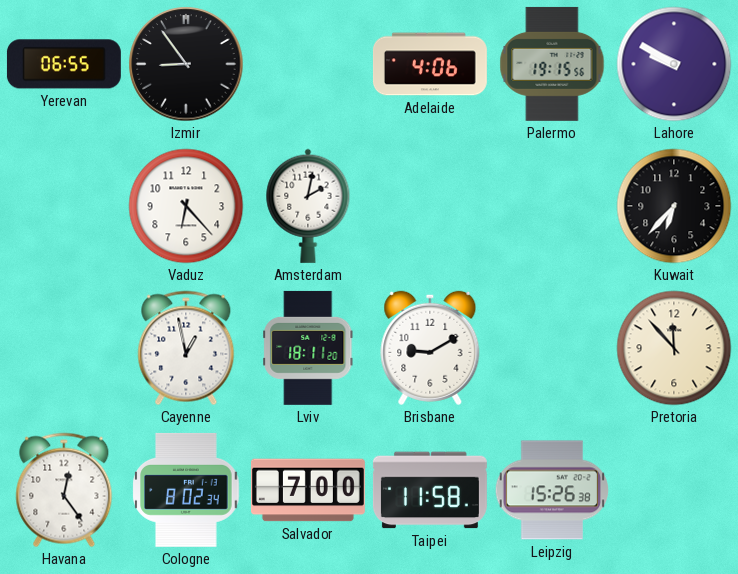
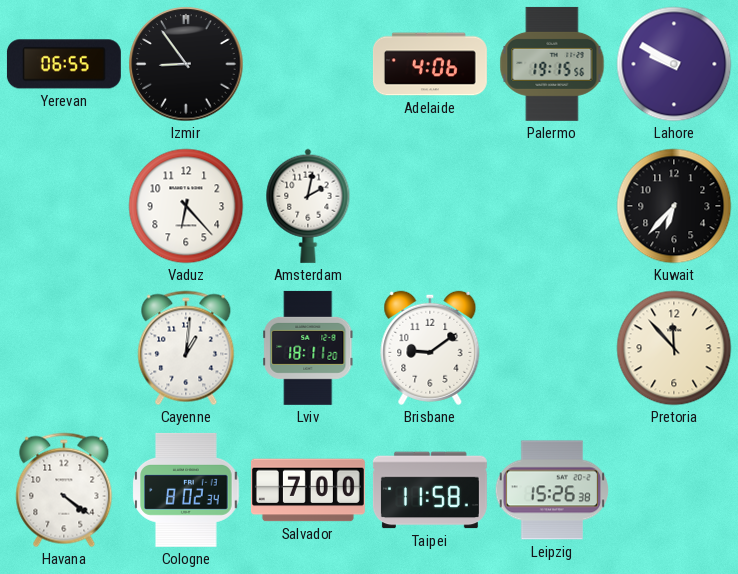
Cayenne: 12:58 -> 1:01 (186, 348)
Brisbane: 9:10 -> 9:09 (430, 348)
Havana: 12:24 -> 4:21 (64, 490)
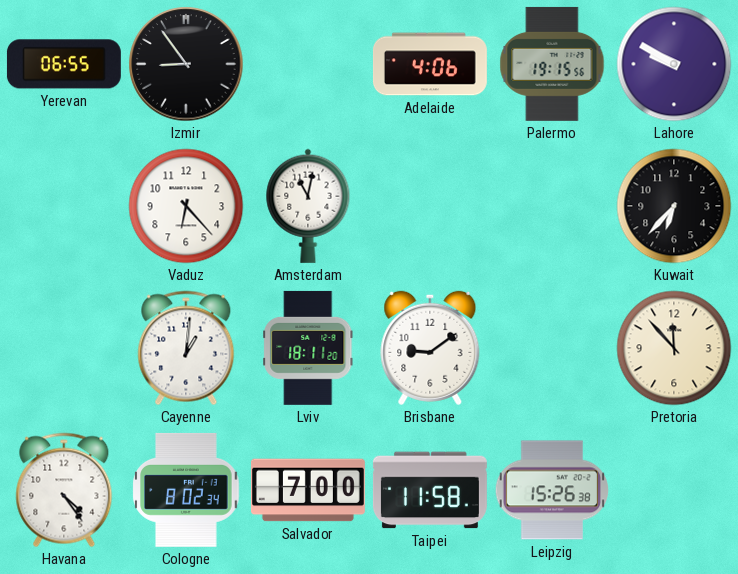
Amsterdam: 2:02 -> 11:02 (308, 206)
Havana: 4:21 -> 4:24 (64, 490)
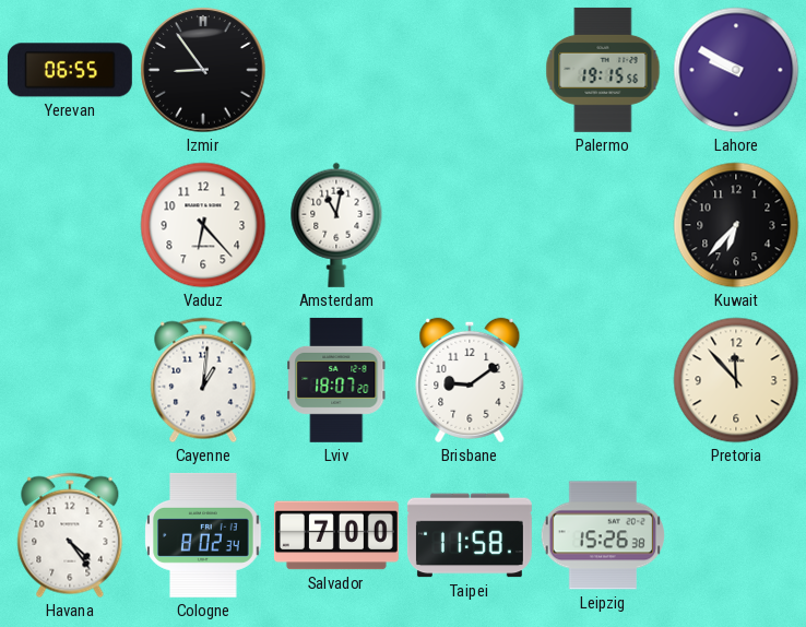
Adelaide: 4:06 -> none (430, 64)
Lviv: 18:11 -> 18:07 (336, 380)
